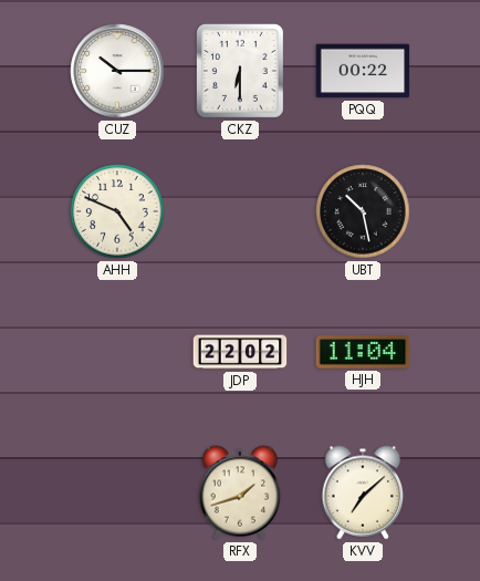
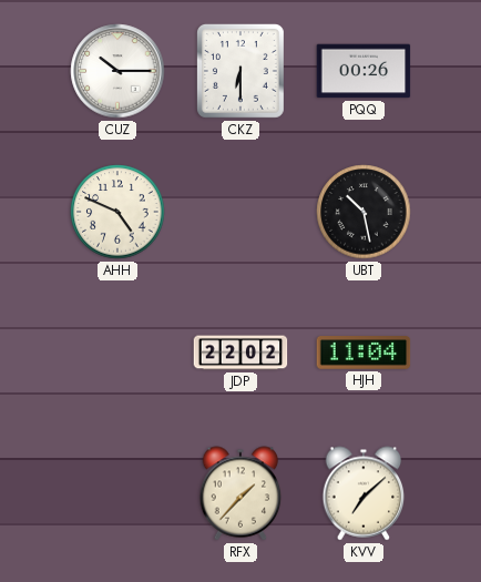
PQQ: 00:22 -> 00:26 (364, 71)
RFX: 1:42 -> 1:37 (240, 493)
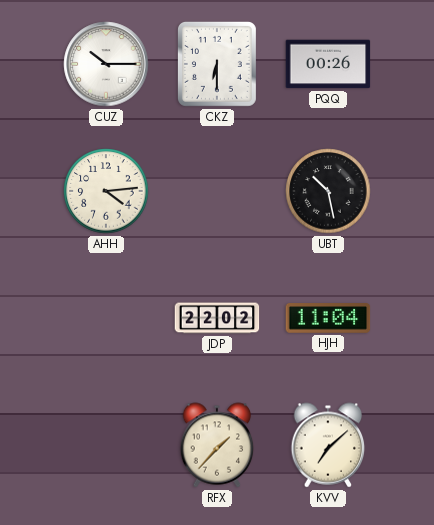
AHH: 4:49 -> 4:14 (106, 191)
